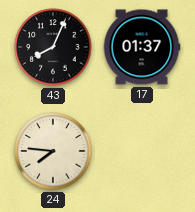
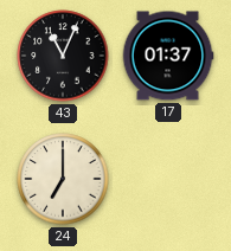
43: 8:04 -> 11:04 (63, 56)
24: 7:46 -> 7:00 (63, 179)
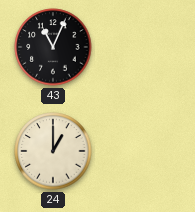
17: 01:37 -> none (168, 56)
24: 7:00 -> 1:00 (53, 151)
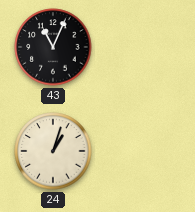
24: 1:00 -> 1:03 (53, 151)
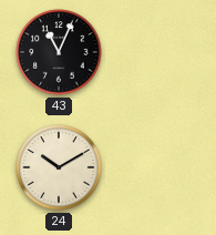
24: 1:03 -> 10:10 (59, 167)
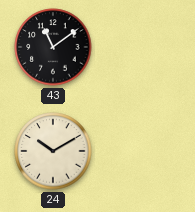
43: 11:04 -> 11:09 (53, 47)
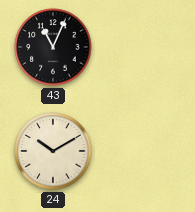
43: 11:09 -> 11:04 (53, 47)
